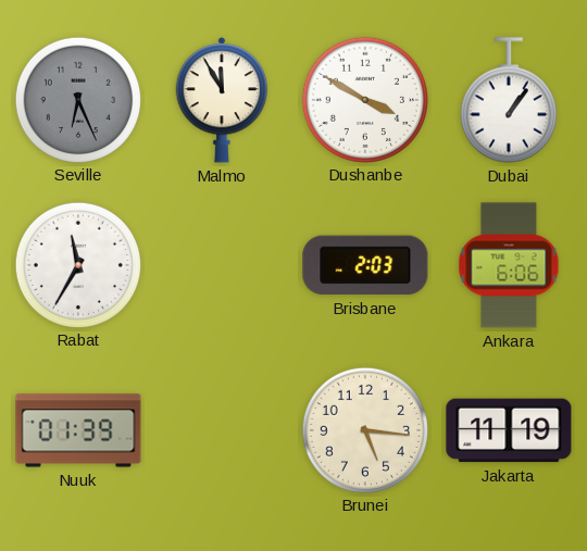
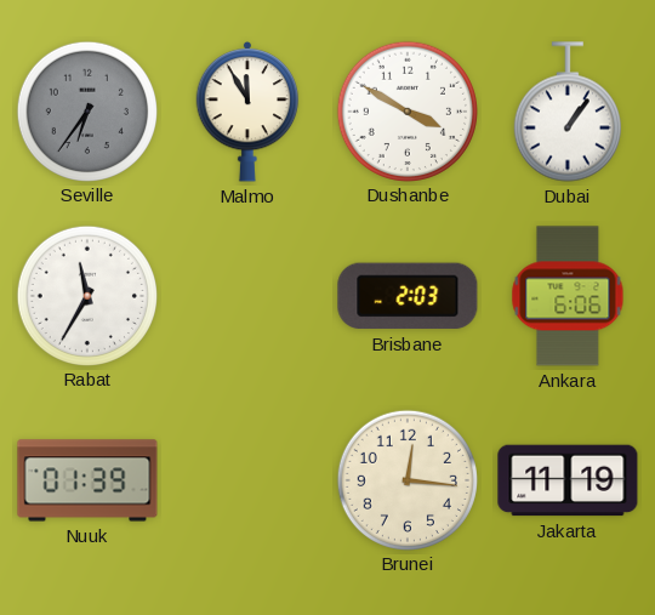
Seville: 6:26 -> 6:36 (86, 110)
Brunei: 5:16 -> 12:16 (406, 479)
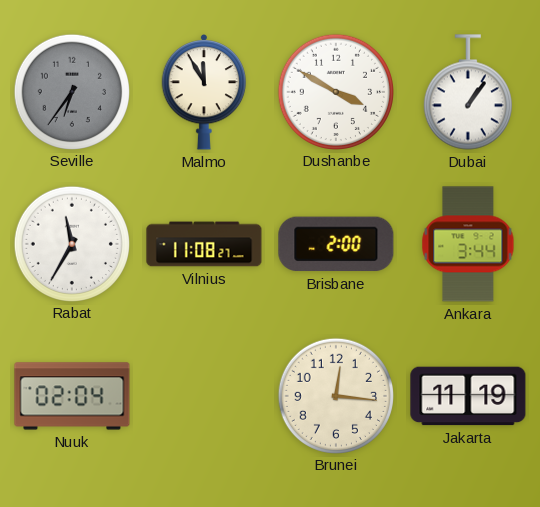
Vilnius: none -> 11:08 (204, 244)
Brisbane: 2:03 -> 2:00 (336, 244)
Ankara: 6:06 -> 3:44 (468, 244)
Nuuk: 01:39 -> 02:04 (72, 396)
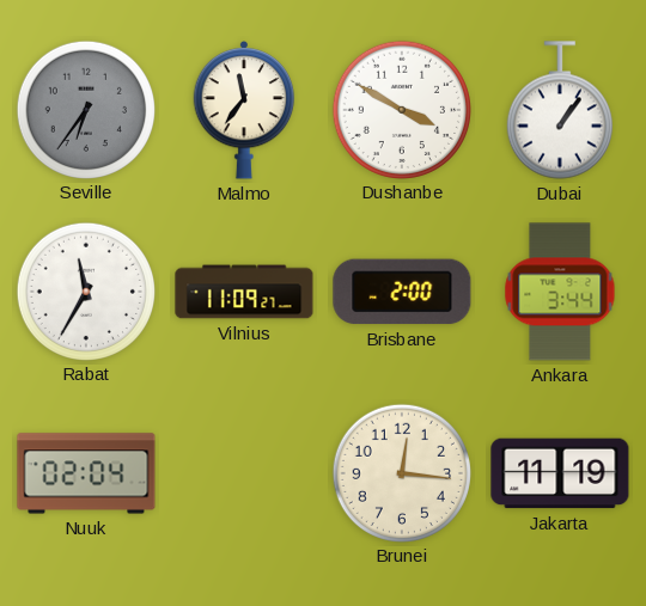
Malmo: 11:55 -> 11:36 (244, 110)
Vilnius: 11:08 -> 11:09 (244, 292)
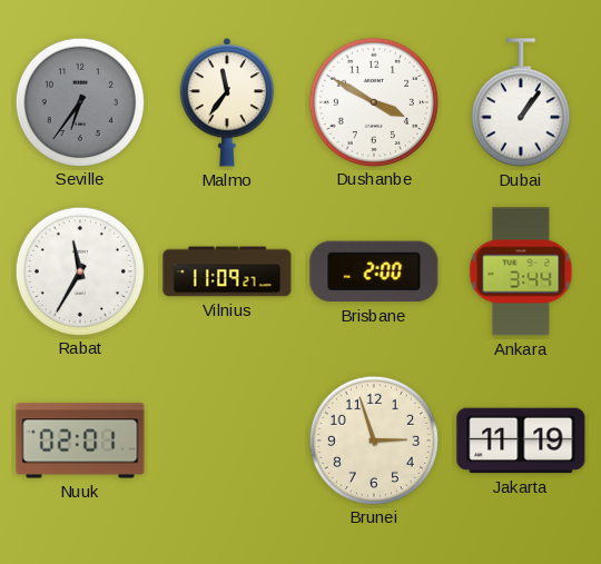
Nuuk: 02:04 -> 02:01 (80, 441)
Brunei: 12:16 -> 2:57 (373, 439)
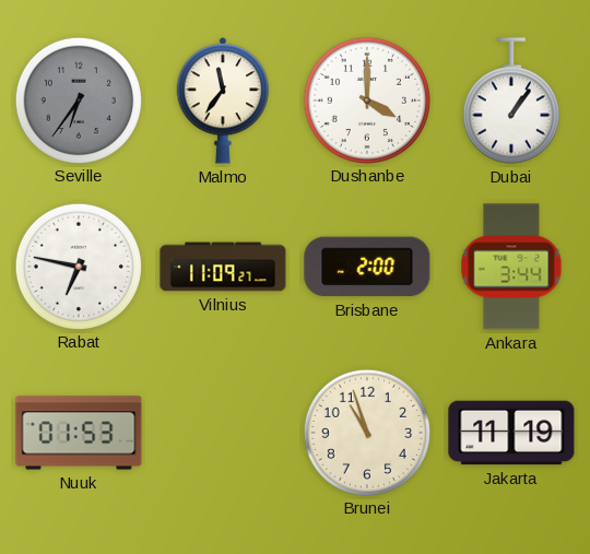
Dushanbe: 3:50 -> 4:00 (366, 99)
Rabat: 11:35 -> 6:47 (78, 266)
Nuuk: 02:01 -> 01:53 (79, 433)
Brunei: 2:57 -> 10:57 (366, 432)
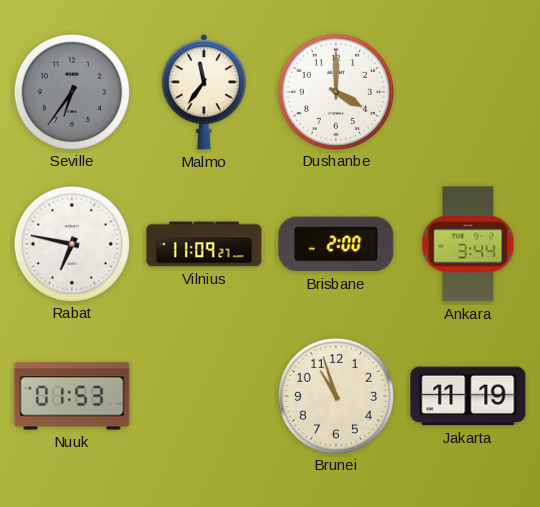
Dubai: 1:06 -> none (511, 101)
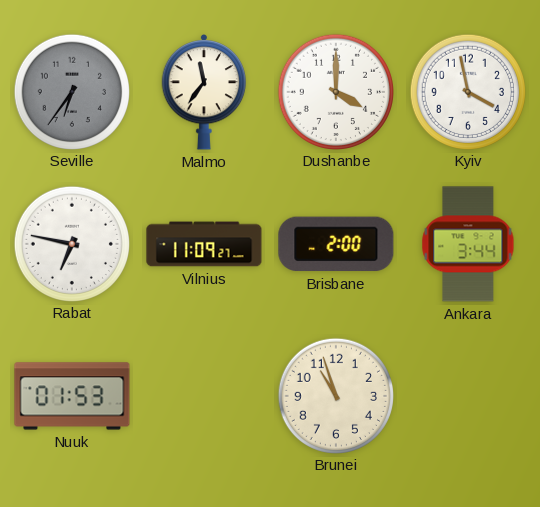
Kyiv: none -> 3:58 (467, 91)
Jakarta: 11:19 -> none (468, 396)
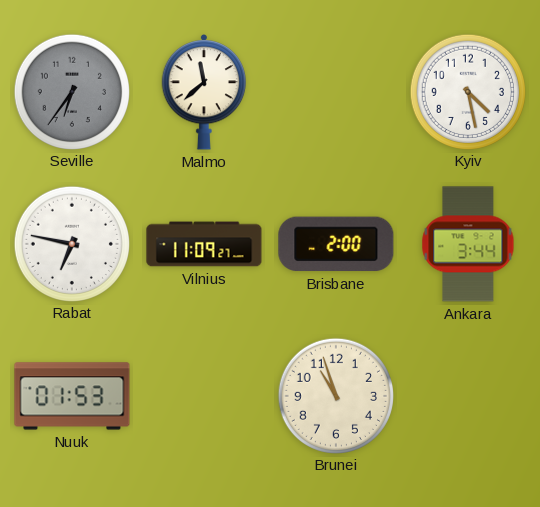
Malmo: 11:36 -> 11:38 (204, 92)
Dushanbe: 4:00 -> none (335, 91)
Kyiv: 3:58 -> 4:28 (467, 91)
